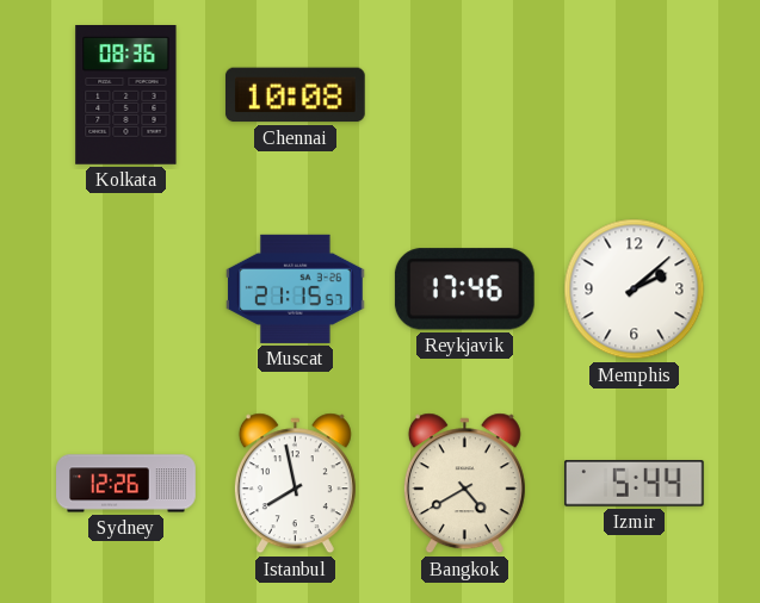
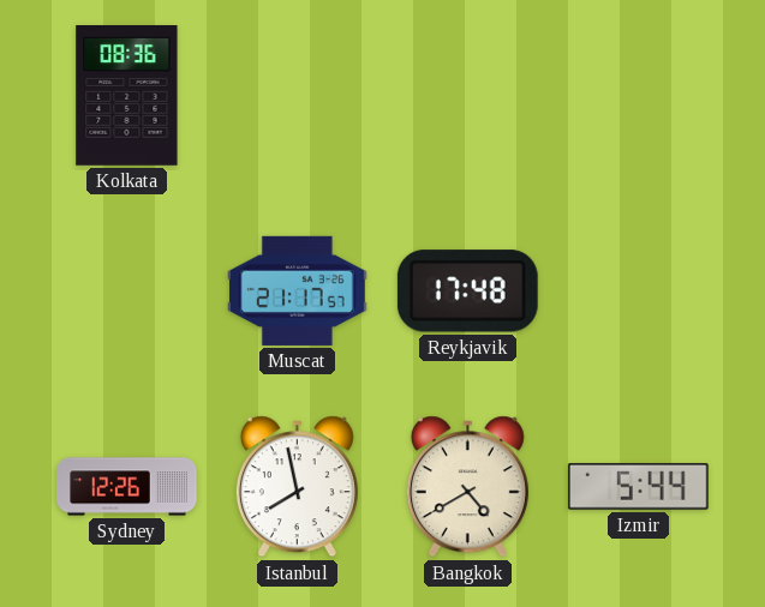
Chennai: 10:08 -> none (295, 95)
Muscat: 21:15 -> 21:17 (298, 290)
Reykjavik: 17:46 -> 17:48 (467, 292)
Memphis: 2:08 -> none (635, 290)
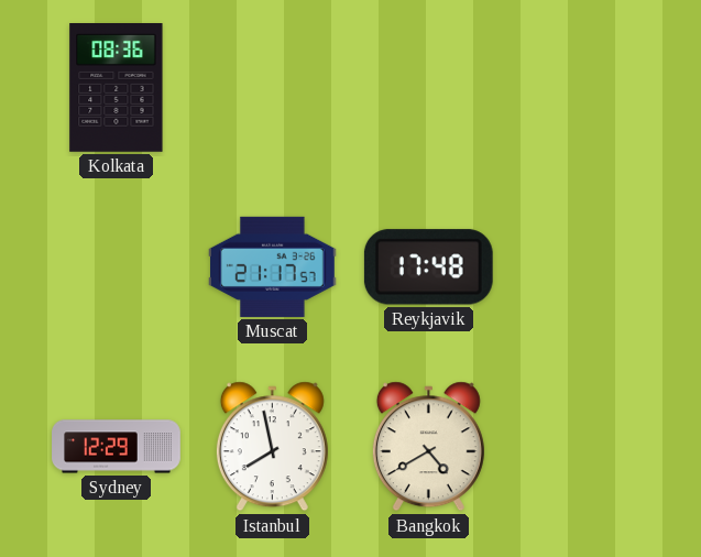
Sydney: 12:26 -> 12:29 (117, 447)
Izmir: 5:44 -> none (638, 487)
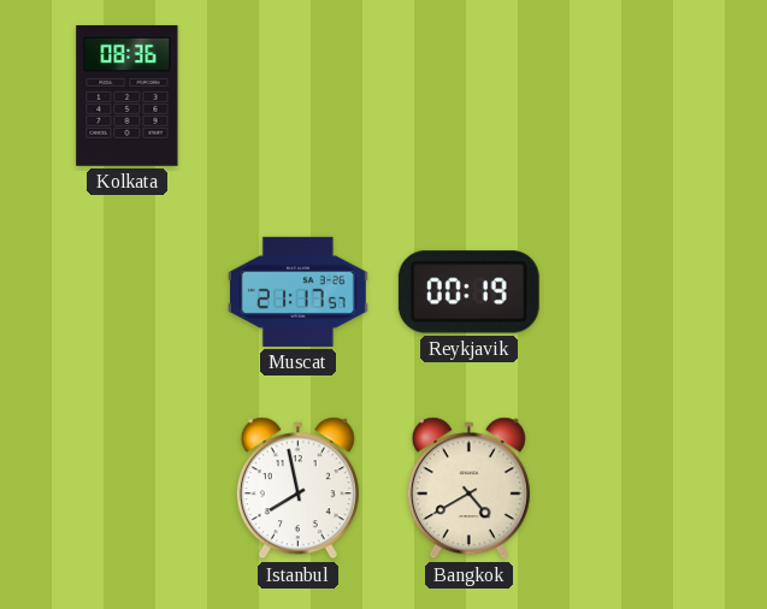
Reykjavik: 17:48 -> 00:19 (468, 292)
Sydney: 12:29 -> none (117, 447)
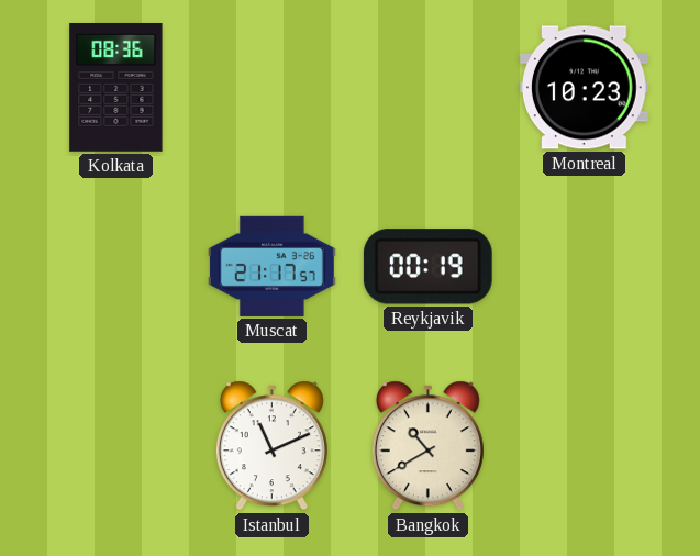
Montreal: none -> 10:23 (584, 88)
Istanbul: 7:58 -> 11:11 (271, 446)
Bangkok: 4:40 -> 10:40 (427, 446)
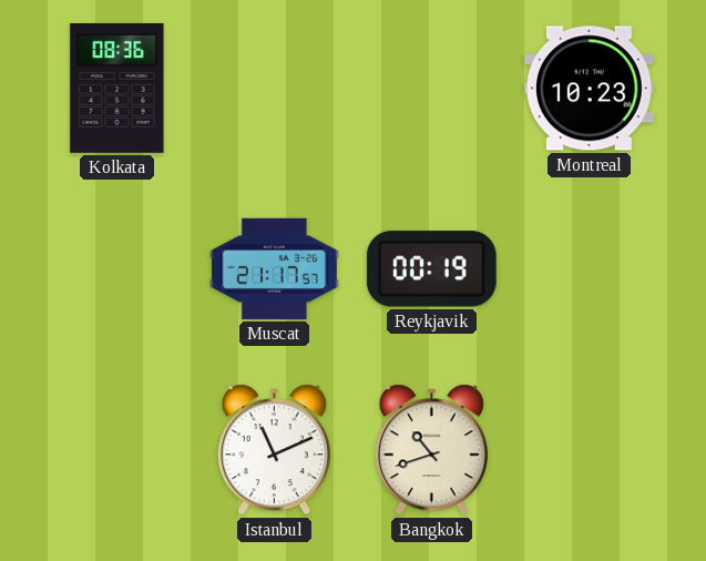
Bangkok: 10:40 -> 10:42 (431, 450)
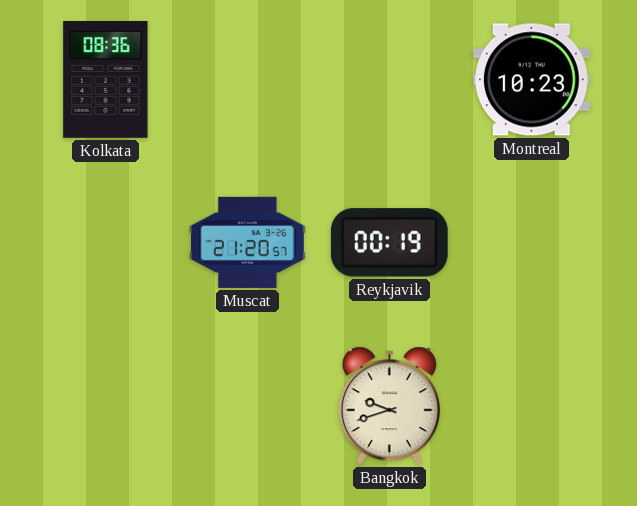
Muscat: 21:17 -> 21:20 (248, 242)
Istanbul: 11:11 -> none (274, 450)
Bangkok: 10:42 -> 9:42 (389, 406)
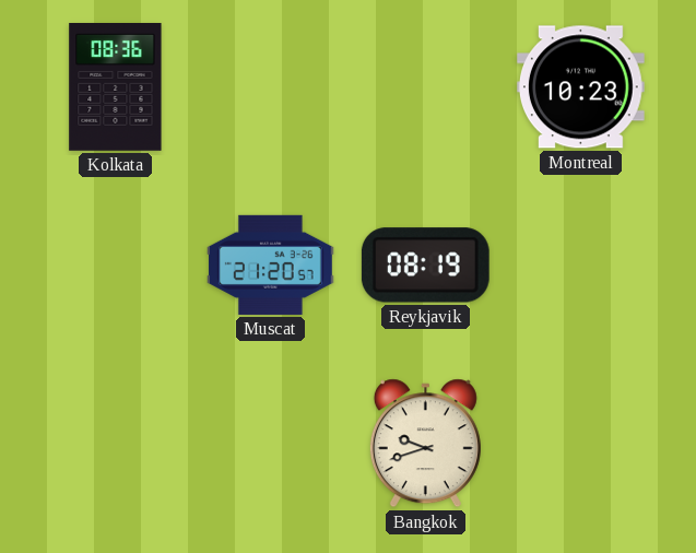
Reykjavik: 00:19 -> 08:19 (425, 266)
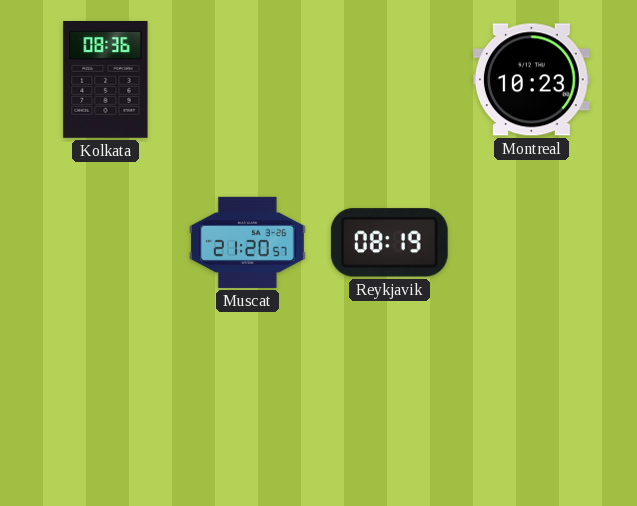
Bangkok: 9:42 -> none (425, 444)
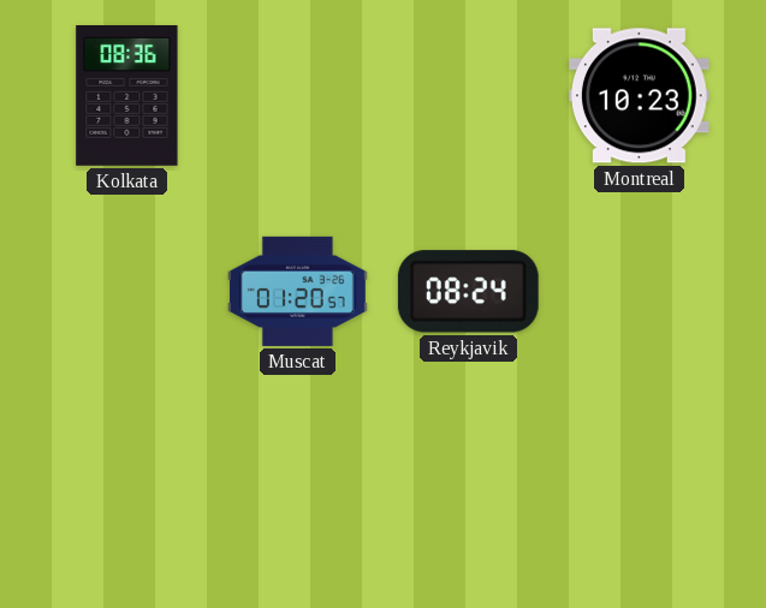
Muscat: 21:20 -> 01:20 (298, 291)
Reykjavik: 08:19 -> 08:24 (468, 292)
